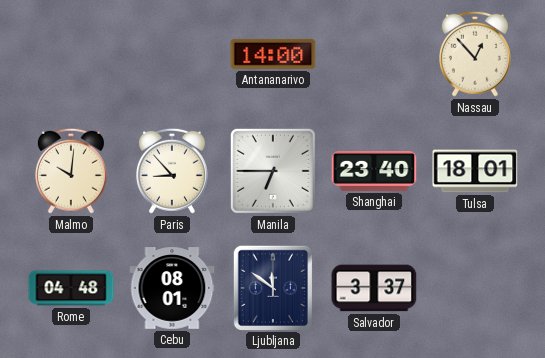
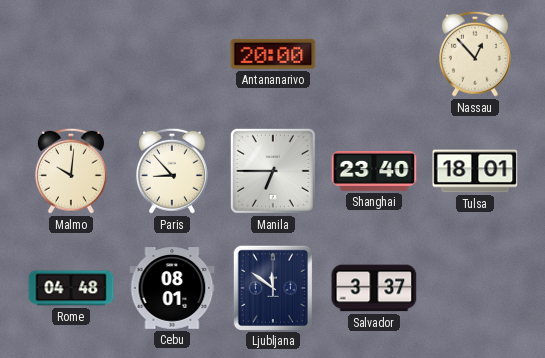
Antananarivo: 14:00 -> 20:00 (273, 54)
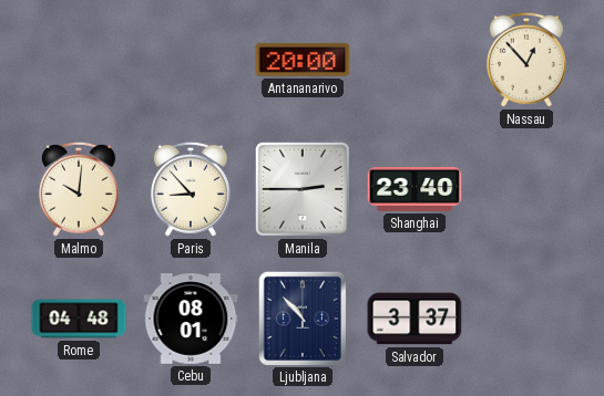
Manila: 6:45 -> 2:45 (303, 189)
Tulsa: 18:01 -> none (475, 171)
Ljubljana: 11:51 -> 10:53 (303, 317)
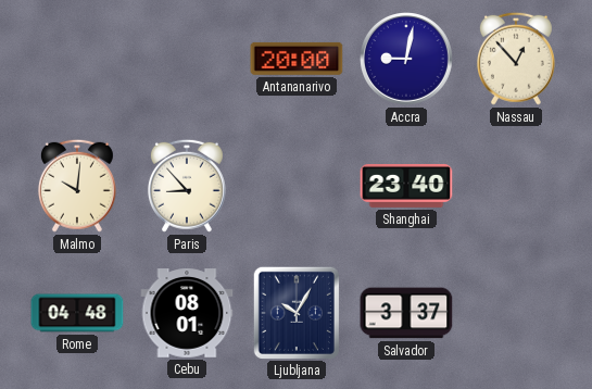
Accra: none -> 9:02 (407, 60)
Manila: 2:45 -> none (303, 189)
Ljubljana: 10:53 -> 10:05 (297, 312)
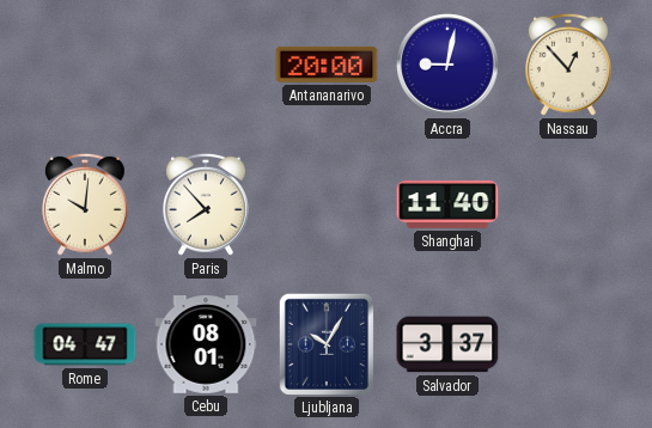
Paris: 8:53 -> 7:53 (206, 204)
Shanghai: 23:40 -> 11:40 (447, 204)
Rome: 04:48 -> 04:47 (85, 344)
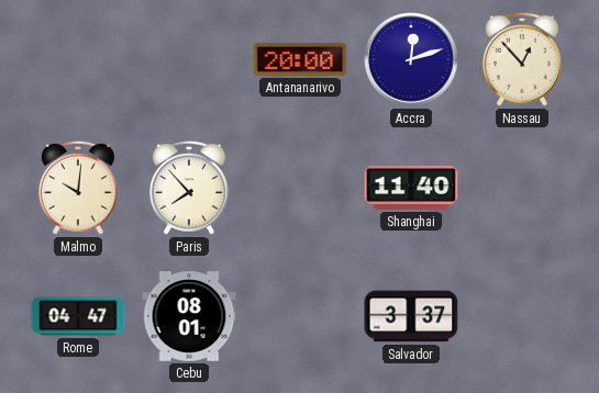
Accra: 9:02 -> 12:12 (412, 60)
Ljubljana: 10:05 -> none (327, 343)
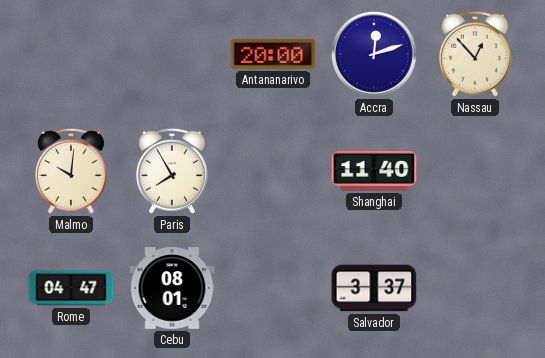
Paris: 7:53 -> 7:55 (172, 171)
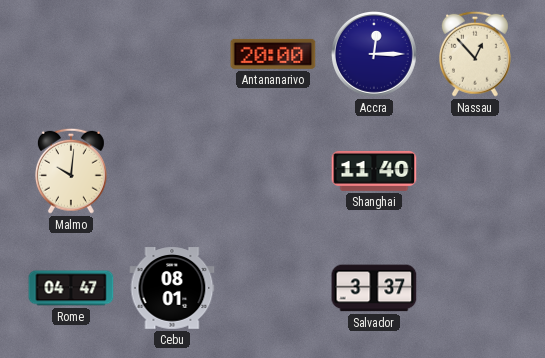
Accra: 12:12 -> 12:15 (375, 55)
Paris: 7:55 -> none (172, 171)
